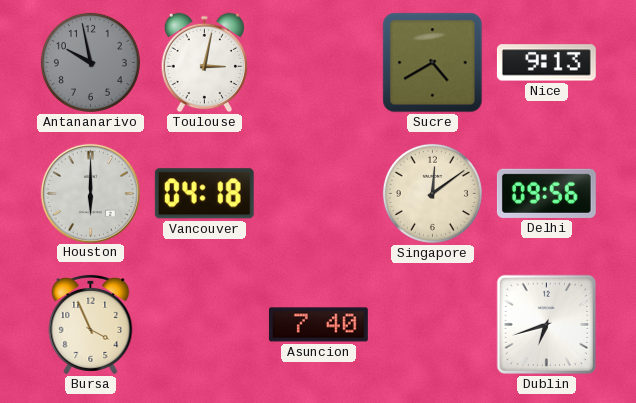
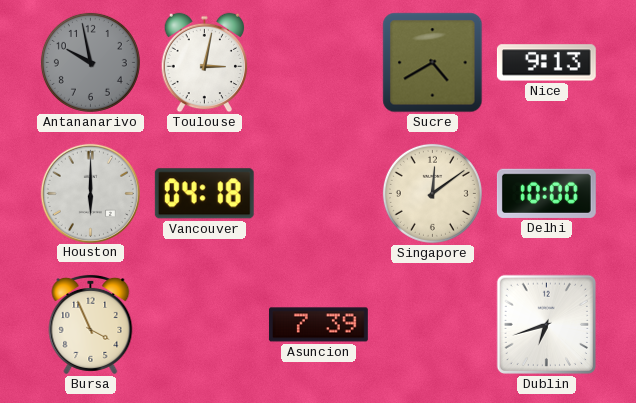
Delhi: 09:56 -> 10:00 (546, 193)
Asuncion: 7:40 -> 7:39 (318, 325)
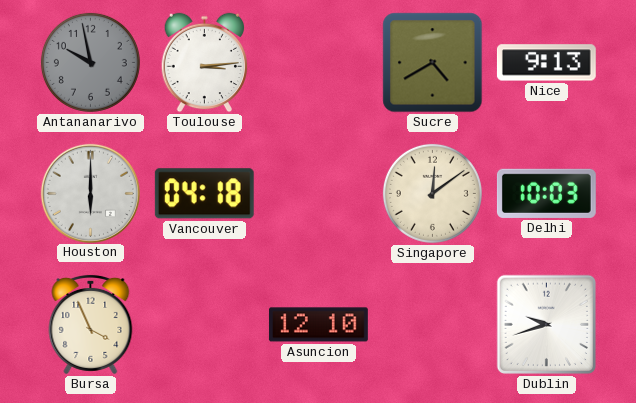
Toulouse: 3:02 -> 3:14 (205, 63)
Delhi: 10:00 -> 10:03 (546, 193)
Asuncion: 7:39 -> 12:10 (318, 325)
Dublin: 6:42 -> 9:42 (546, 324)
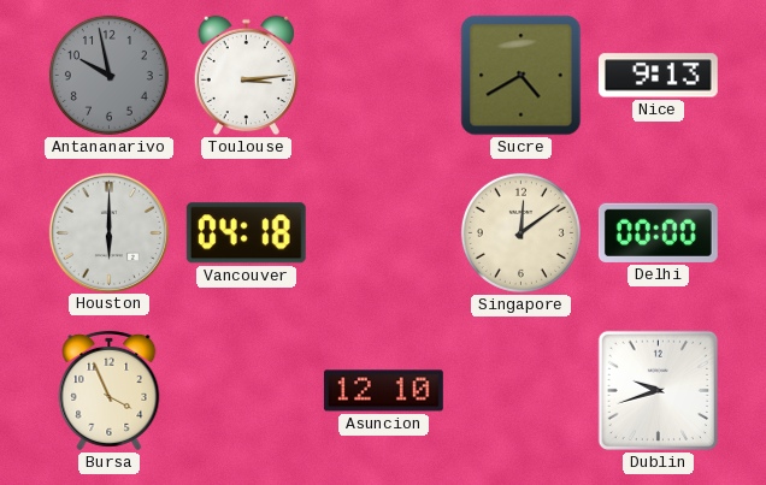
Delhi: 10:03 -> 00:00 (658, 232)
